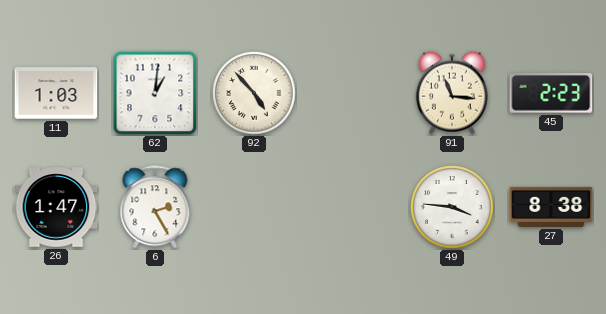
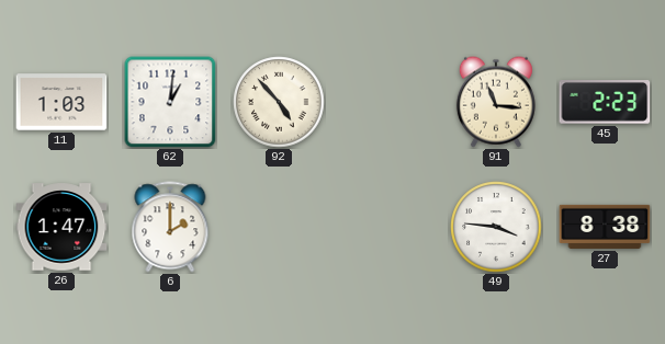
6: 2:25 -> 2:00 (170, 227)
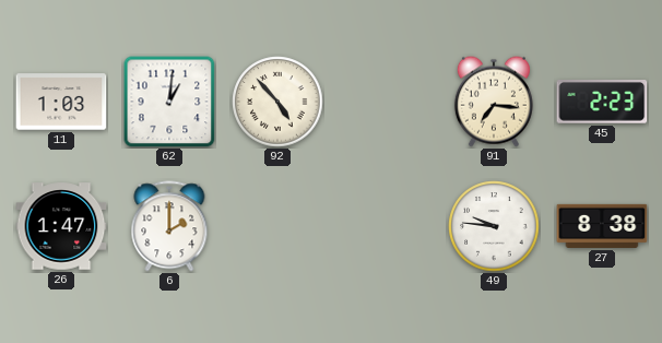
91: 11:16 -> 7:16 (494, 102)
49: 3:46 -> 9:46 (494, 226)
